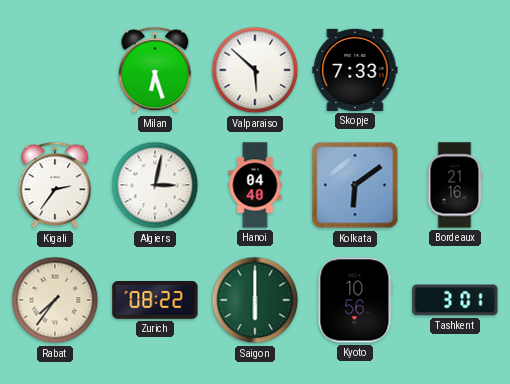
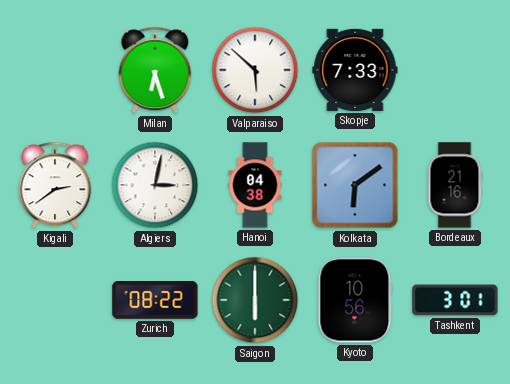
Kigali: 2:36 -> 2:39 (55, 185)
Hanoi: 04:40 -> 04:38 (255, 185)
Rabat: 7:36 -> none (55, 300)
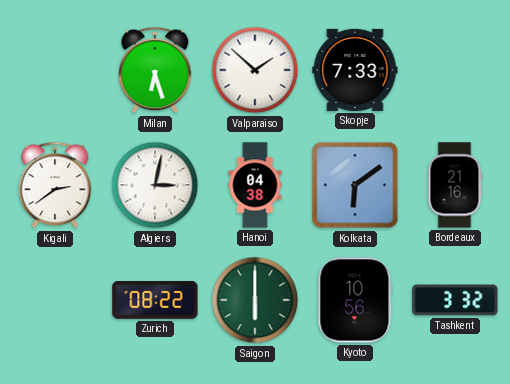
Valparaiso: 5:52 -> 1:52 (255, 70)
Tashkent: 3:01 -> 3:32 (455, 300)
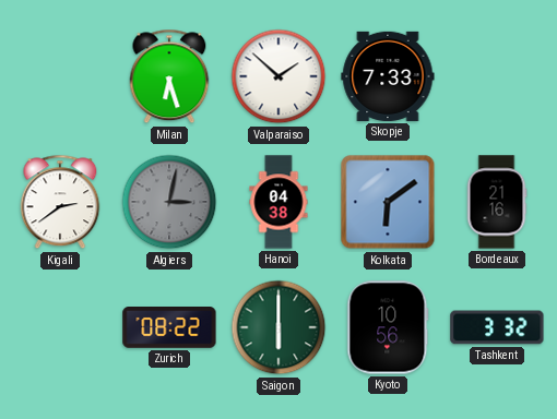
Algiers dial: white -> grey (169, 202)
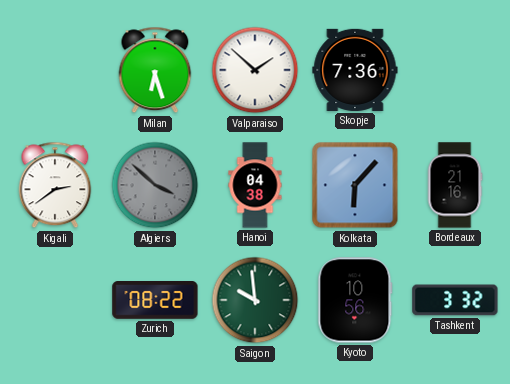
Skopje: 7:33 -> 7:36 (355, 70)
Algiers: 3:02 -> 3:52 (155, 185)
Kolkata: 6:09 -> 6:07 (355, 185)
Saigon: 6:00 -> 9:59 (255, 300)
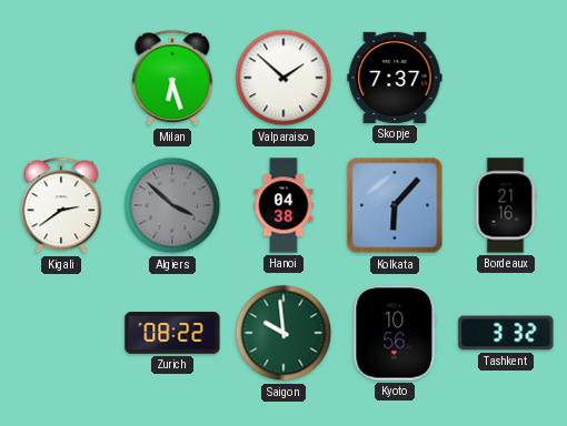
Skopje: 7:36 -> 7:37 (395, 78)
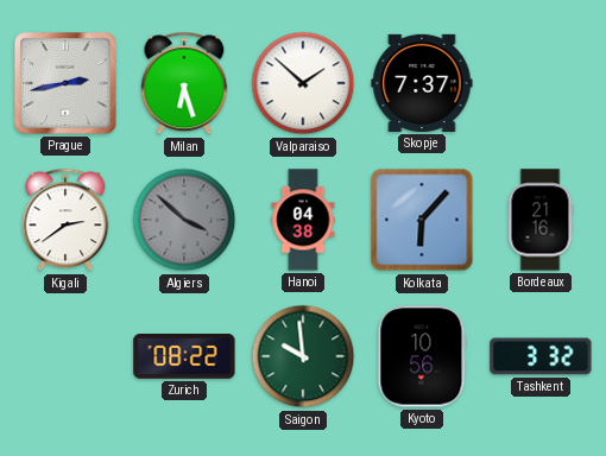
Prague: none -> 2:43 (65, 83)
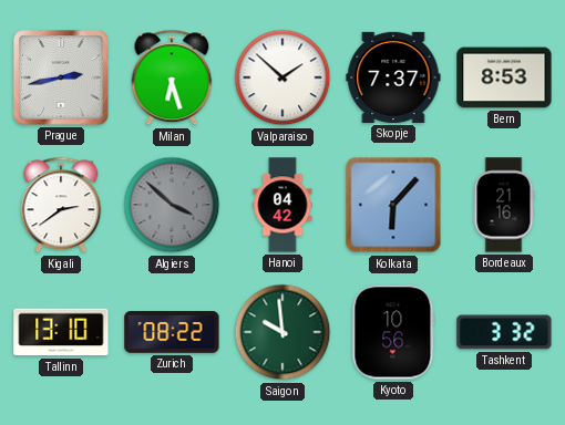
Bern: none -> 8:53 (504, 77)
Hanoi: 04:38 -> 04:42 (282, 205)
Tallinn: none -> 13:10 (61, 332)
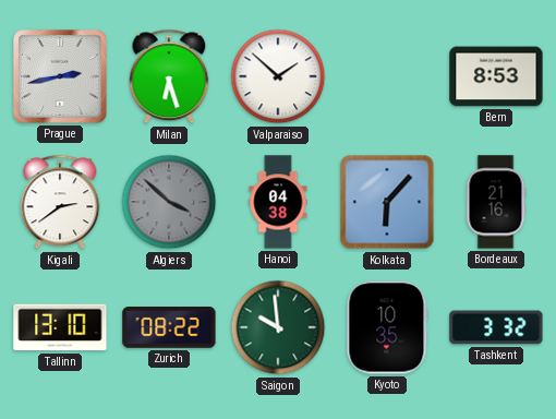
Skopje: 7:37 -> none (393, 77)
Hanoi: 04:42 -> 04:38 (278, 202)
Kyoto: 10:56 -> 10:35 (387, 327)
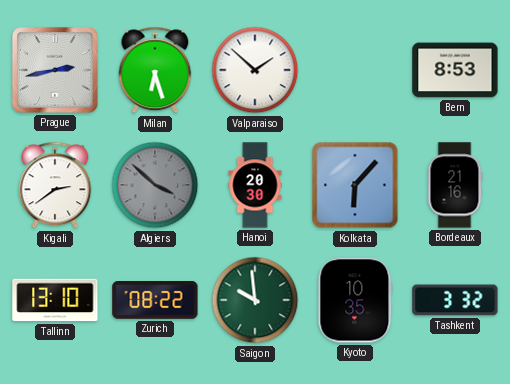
Hanoi: 04:38 -> 20:30 (255, 185)
